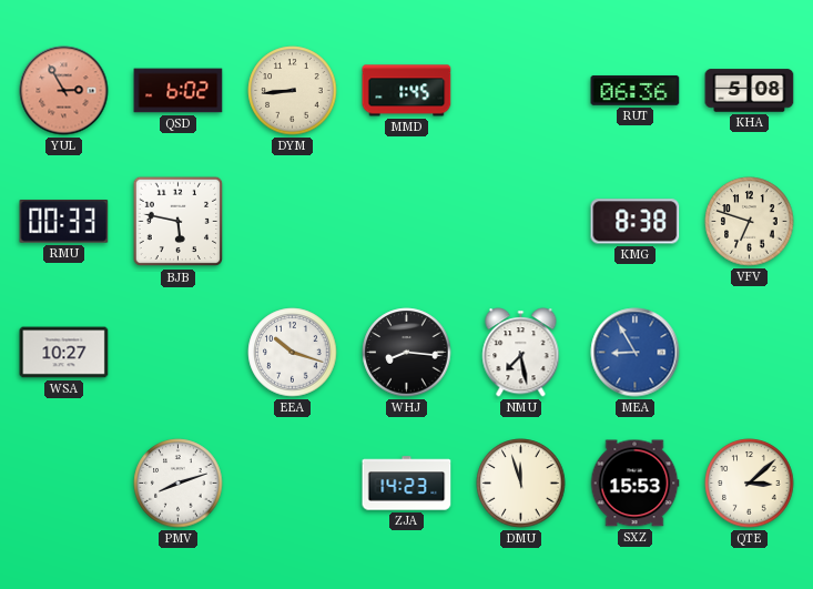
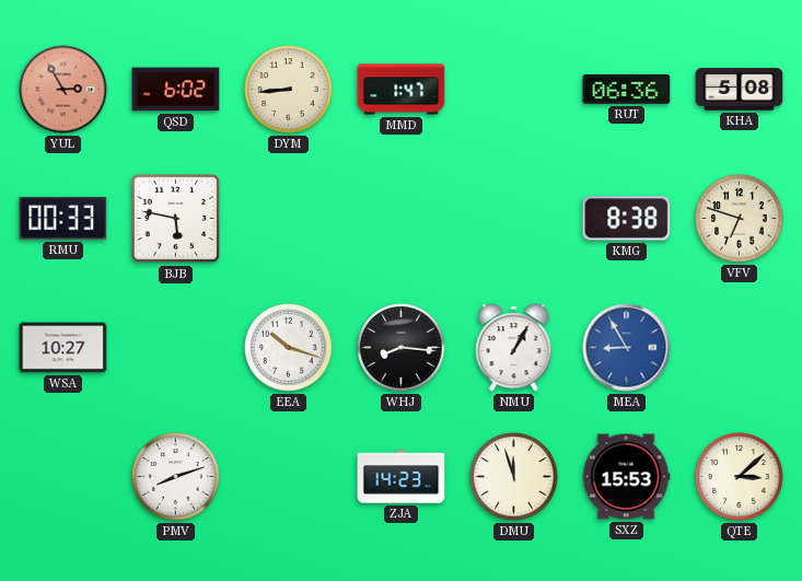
MMD: 1:45 -> 1:47 (402, 90)
NMU: 7:28 -> 1:05 (514, 348)
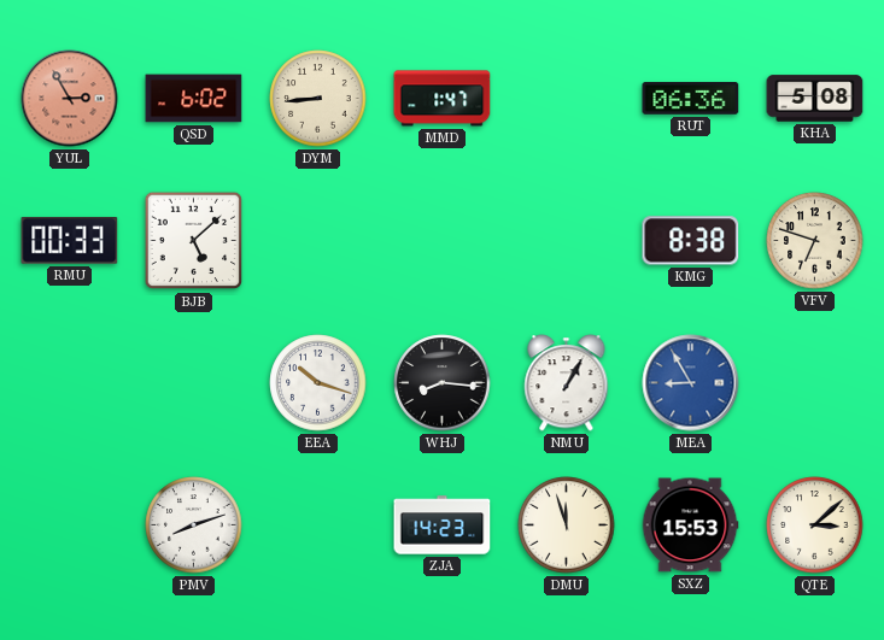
BJB: 5:47 -> 5:08 (194, 241)
WSA: 10:27 -> none (63, 348)
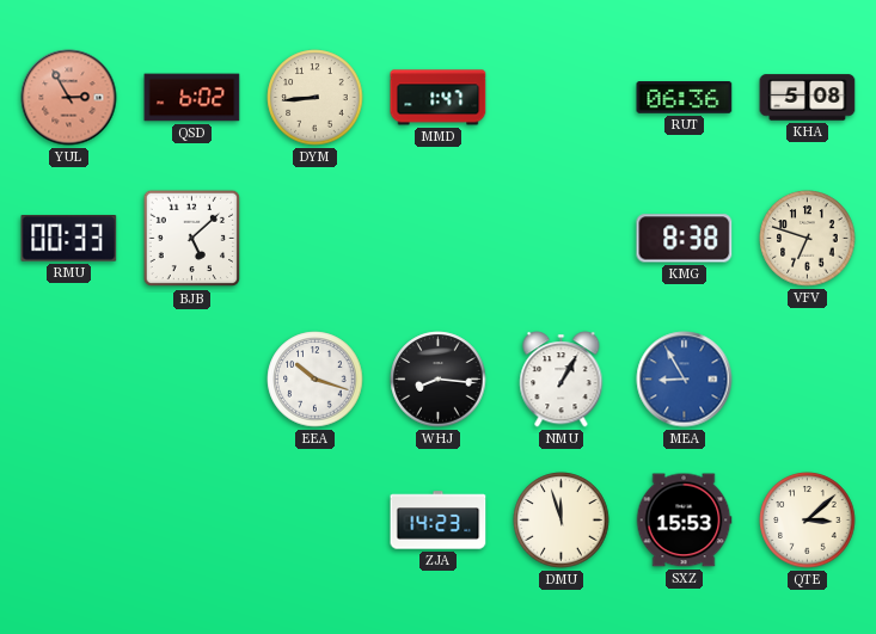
PMV: 8:12 -> none (194, 525)
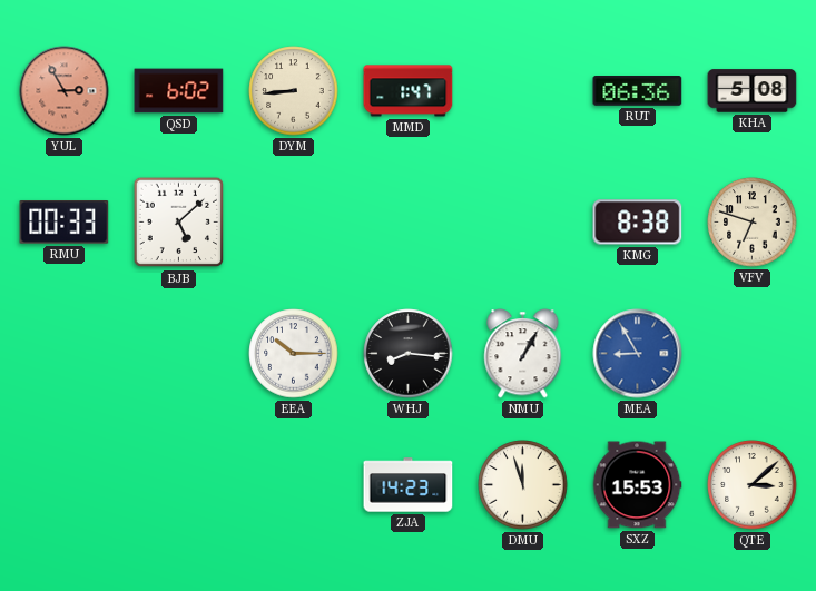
EEA: 10:18 -> 10:15 (294, 354)
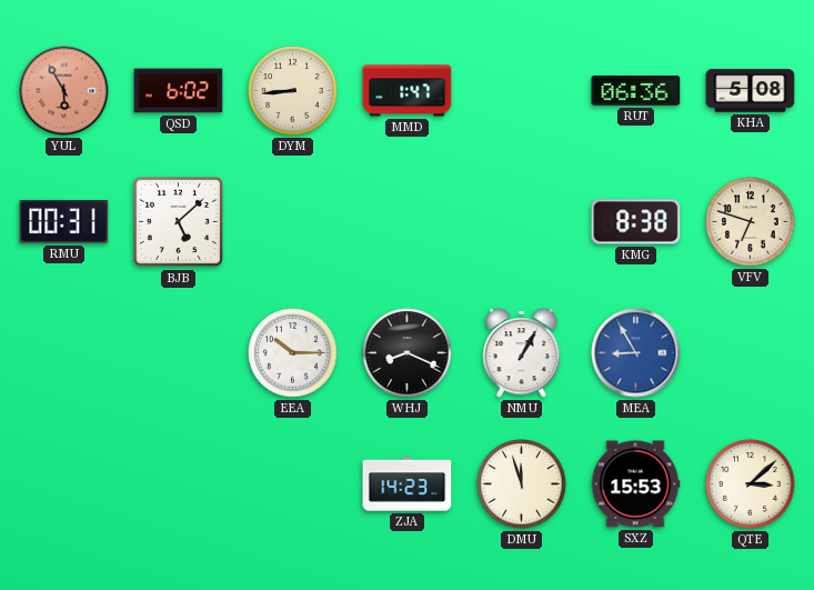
YUL: 2:55 -> 5:55 (64, 91)
RMU: 00:33 -> 00:31 (64, 222)
WHJ: 8:16 -> 8:19 (408, 353)
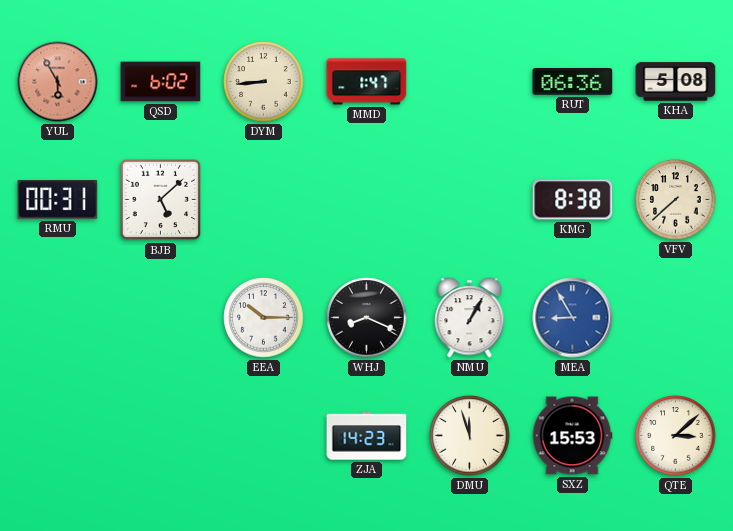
VFV: 6:48 -> 7:38 (676, 200)
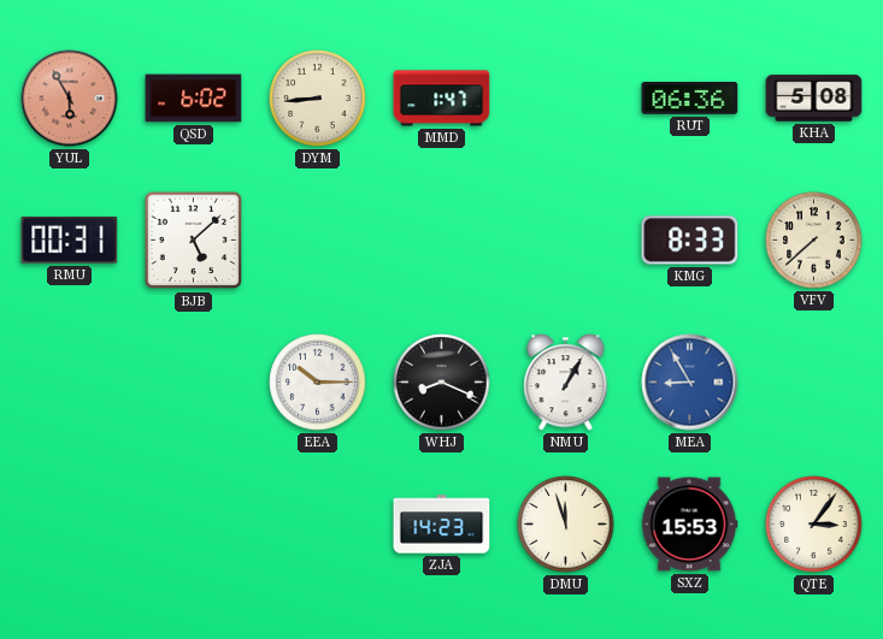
KMG: 8:38 -> 8:33 (690, 241)
QTE: 3:08 -> 3:06 (814, 525)
